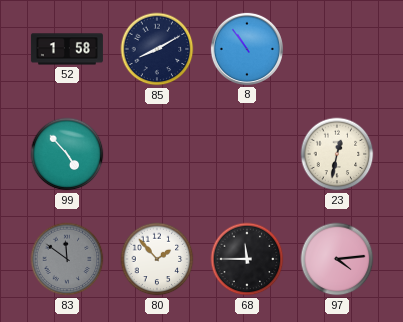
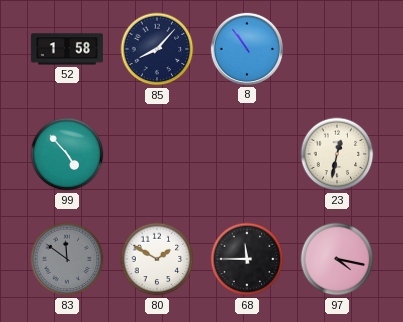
85: 8:10 -> 8:07 (157, 49)
80: 1:53 -> 1:50 (157, 259)
97: 4:14 -> 4:17 (337, 259)
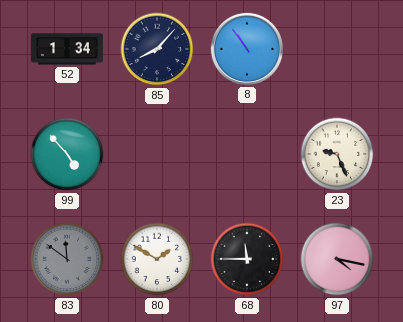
52: 1:58 -> 1:34 (67, 49)
23: 12:32 -> 9:26 (337, 154)
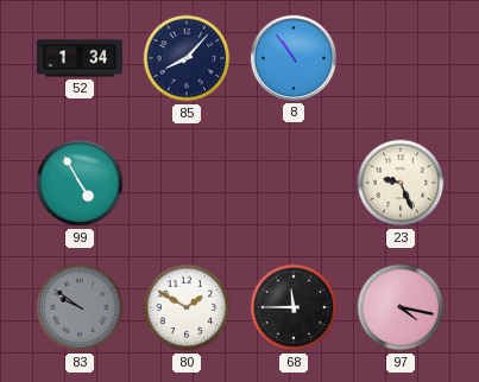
99: 4:53 -> 4:55 (80, 183)
83: 11:51 -> 9:51 (80, 307)
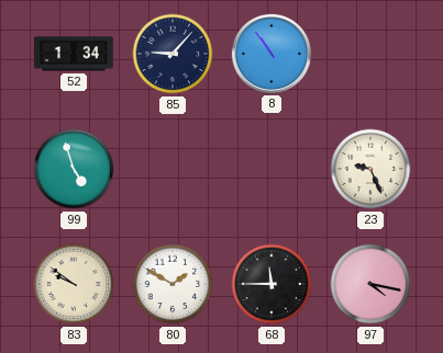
85: 8:07 -> 9:07 (173, 54)
99: 4:55 -> 4:57 (74, 169)
83 dial: grey -> cream (74, 284)
